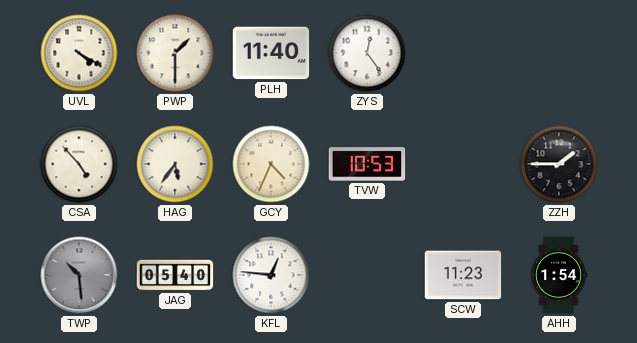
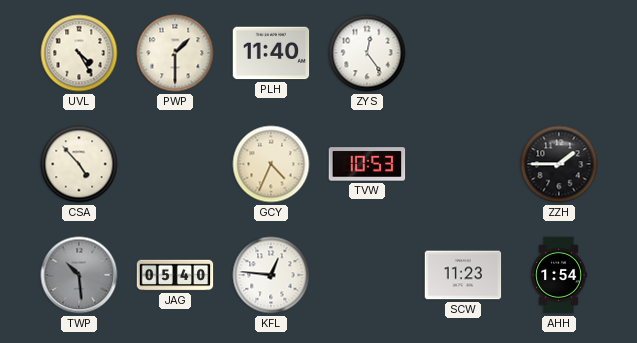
UVL: 4:20 -> 4:25 (79, 53)
HAG: 5:36 -> none (175, 164)
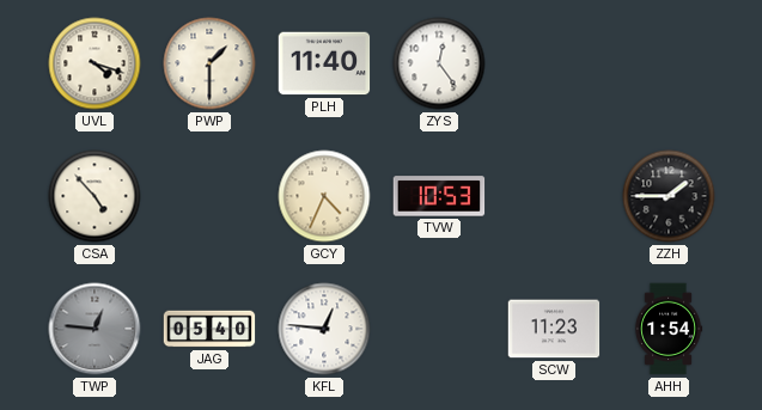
UVL: 4:25 -> 4:18 (95, 63)
TWP: 10:29 -> 12:46 (95, 329)
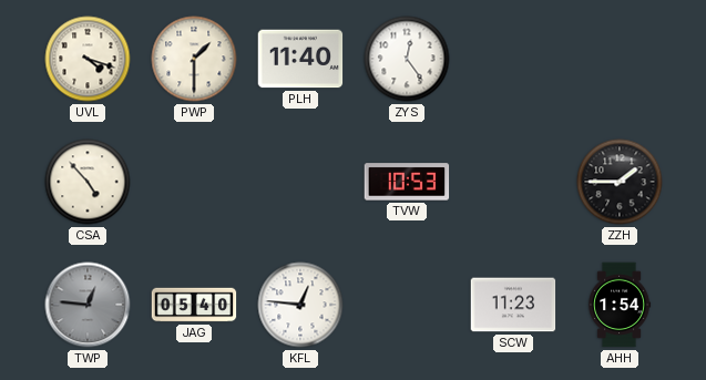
GCY: 4:34 -> none (324, 196)
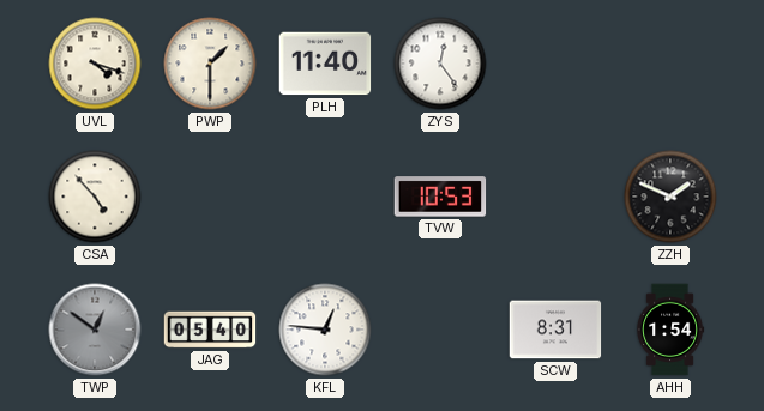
ZZH: 1:45 -> 1:49 (670, 197)
TWP: 12:46 -> 12:51 (95, 330)
SCW: 11:23 -> 8:31 (555, 330)
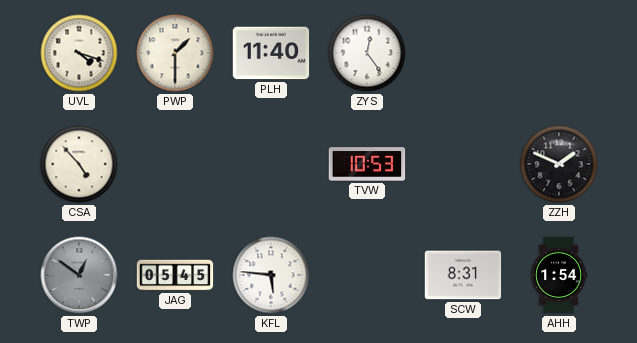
JAG: 05:40 -> 05:45 (175, 275)
KFL: 12:46 -> 5:46 (271, 275)
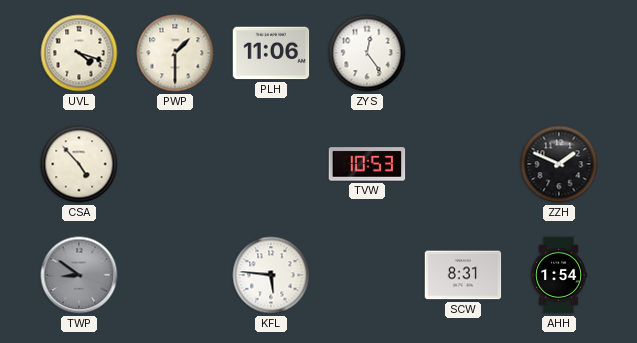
PLH: 11:40 -> 11:06 (271, 53)
TWP: 12:51 -> 8:51 (79, 275)
JAG: 05:45 -> none (175, 275)
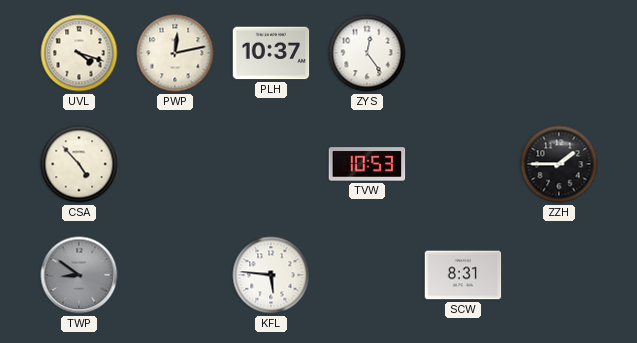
PWP: 1:30 -> 12:13 (175, 53)
PLH: 11:06 -> 10:37 (271, 53)
ZZH: 1:49 -> 1:45 (559, 164)
AHH: 1:54 -> none (560, 275)
